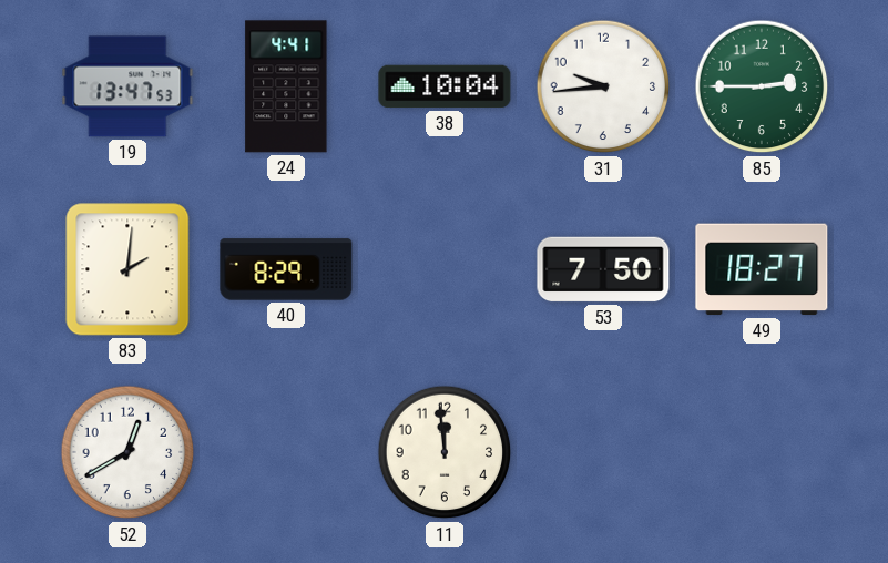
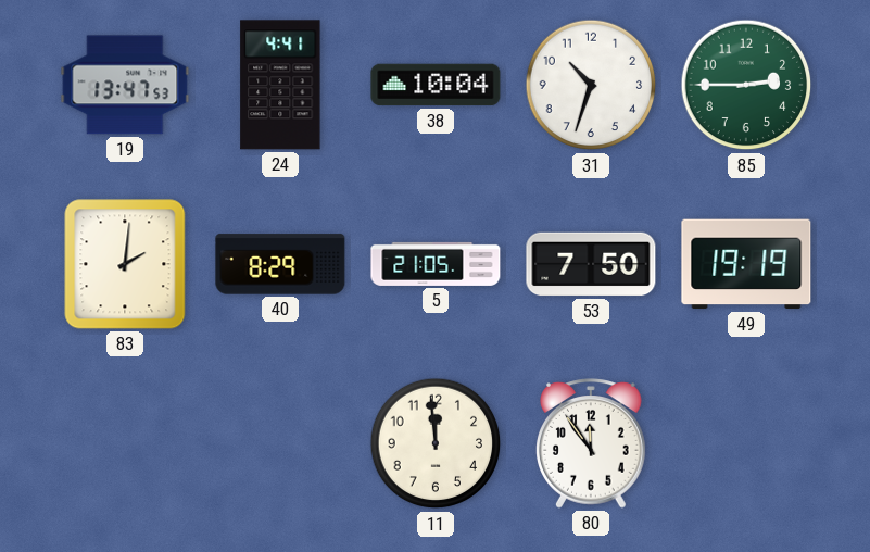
31: 9:44 -> 10:33 (591, 85)
5: none -> 21:05 (436, 264)
49: 18:27 -> 19:19 (746, 264)
52: 12:40 -> none (127, 452)
80: none -> 11:54 (592, 443)
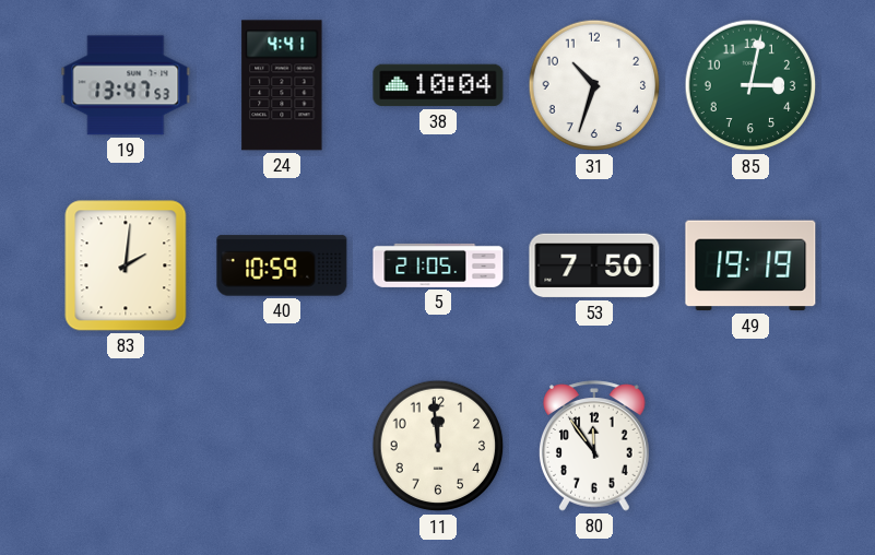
85: 2:45 -> 3:02 (750, 85)
40: 8:29 -> 10:59 (282, 265)
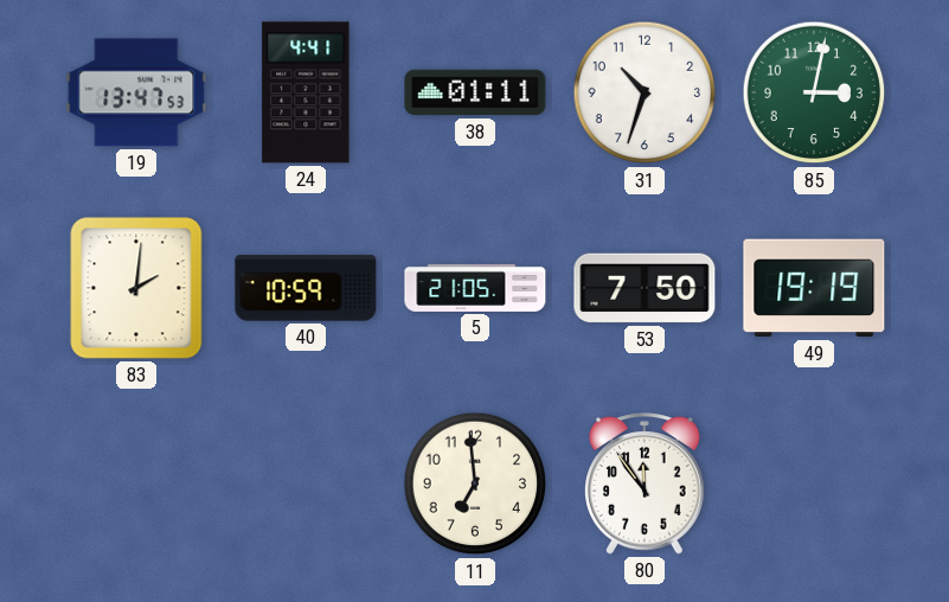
38: 10:04 -> 01:11 (475, 92)
11: 11:59 -> 6:59 (475, 483)
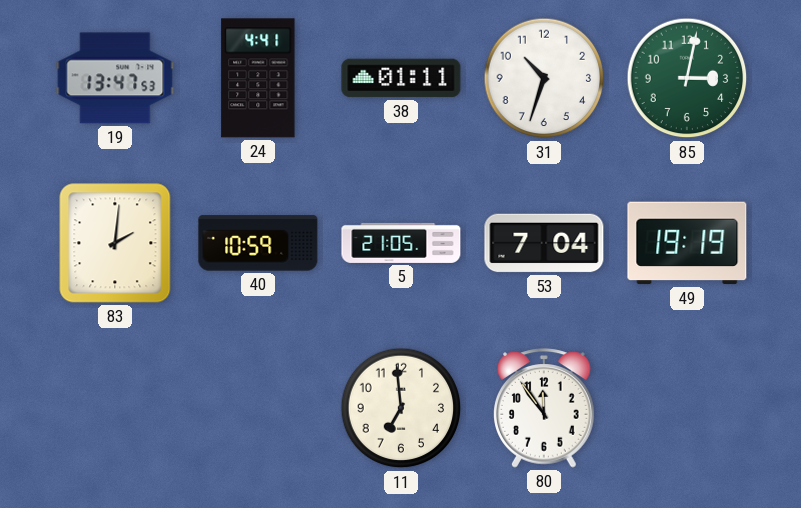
53: 7:50 -> 7:04 (544, 243)
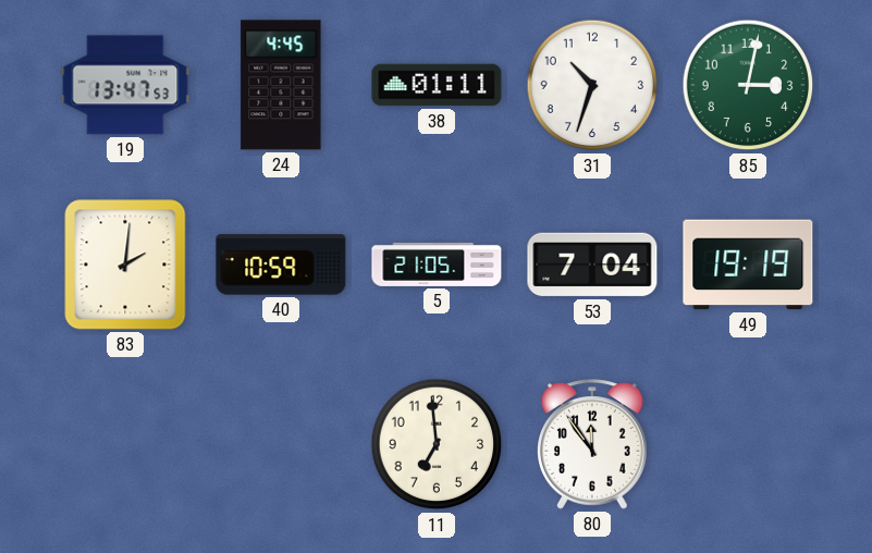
24: 4:41 -> 4:45 (281, 85)
